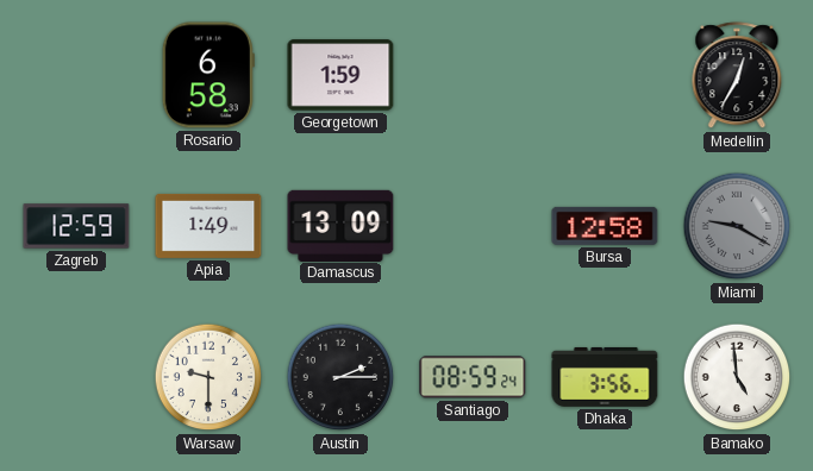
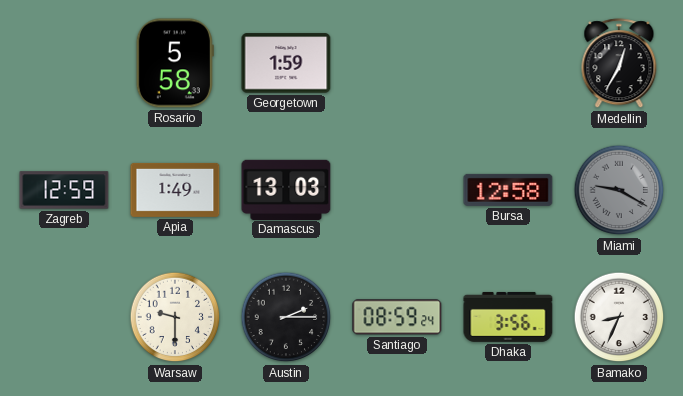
Rosario: 6:58 -> 5:58 (175, 63)
Damascus: 13:09 -> 13:03 (286, 189)
Bamako: 4:59 -> 8:34 (619, 317)
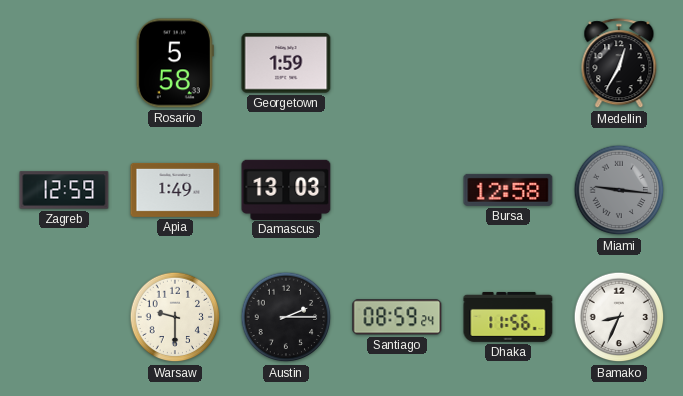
Miami: 9:20 -> 9:16 (619, 190)
Dhaka: 3:56 -> 11:56 (508, 317)
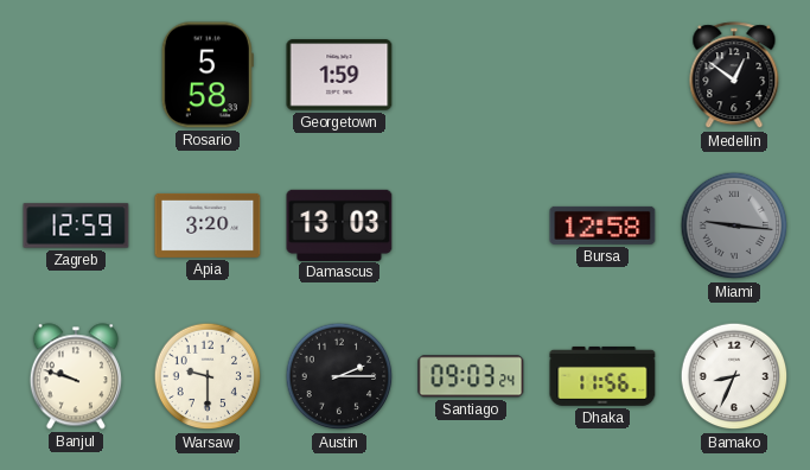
Medellin: 12:35 -> 12:51 (734, 76)
Apia: 1:49 -> 3:20 (208, 226)
Banjul: none -> 9:48 (76, 376)
Santiago: 08:59 -> 09:03 (471, 376)
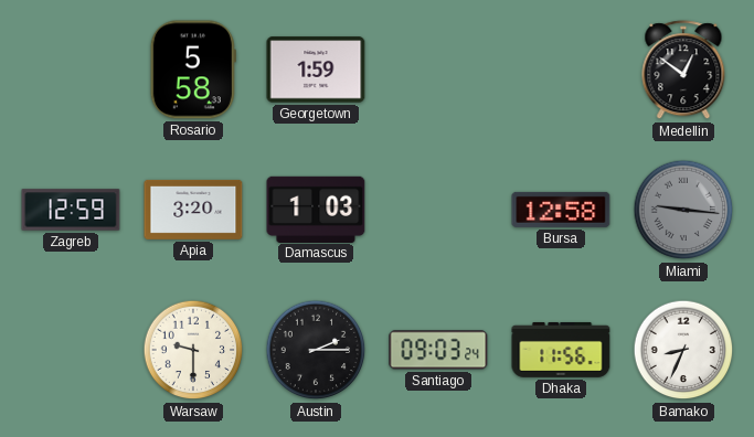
Damascus: 13:03 -> 1:03 (316, 209)
Banjul: 9:48 -> none (76, 376)
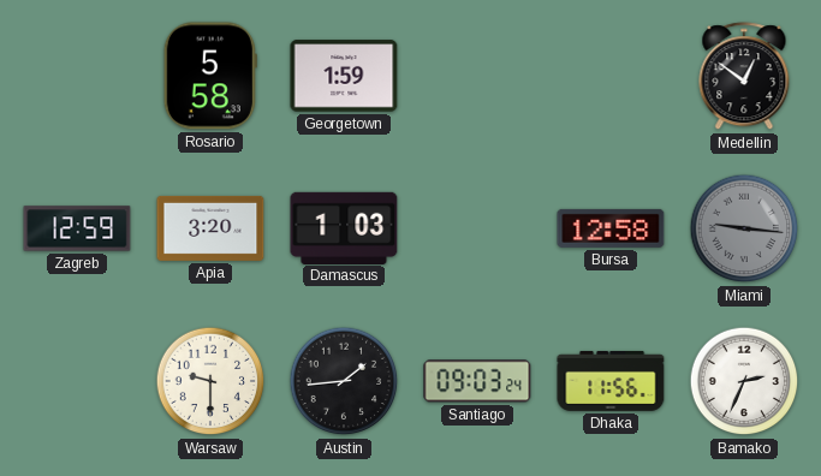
Austin: 2:15 -> 1:44 (344, 381)
Bamako: 8:34 -> 2:34 (744, 381)
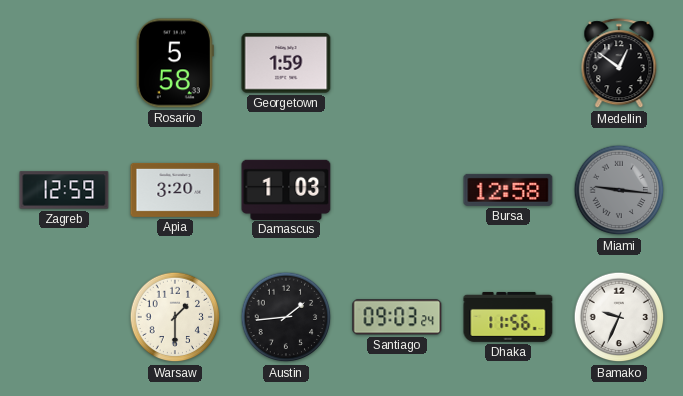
Warsaw: 9:30 -> 1:30 (175, 317)
Bamako: 2:34 -> 9:34 (619, 317)
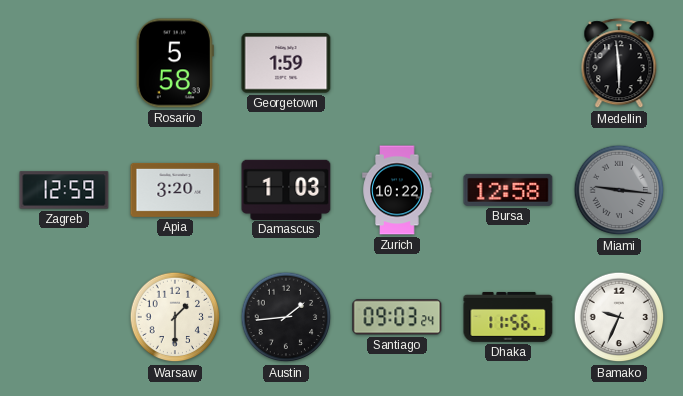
Medellin: 12:51 -> 5:59 (619, 64)
Zurich: none -> 10:22 (397, 190)
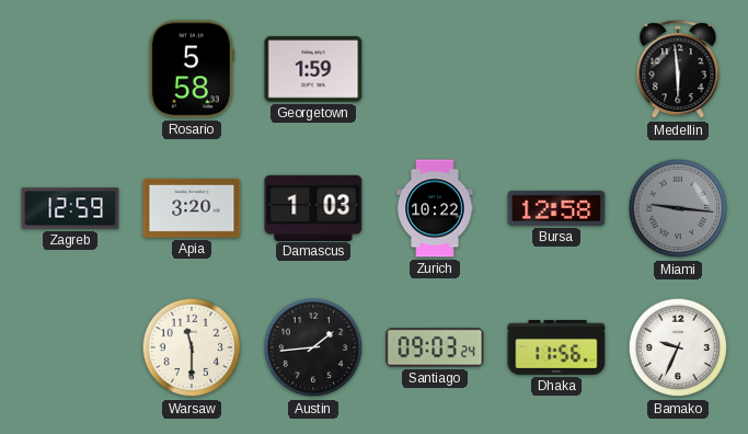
Warsaw: 1:30 -> 11:30 (192, 347)
